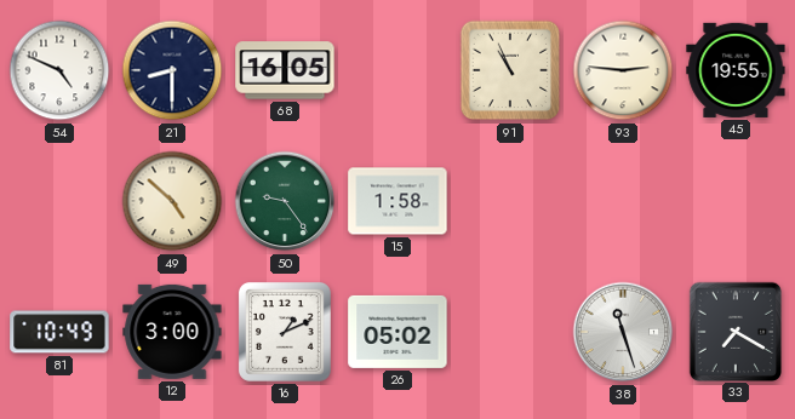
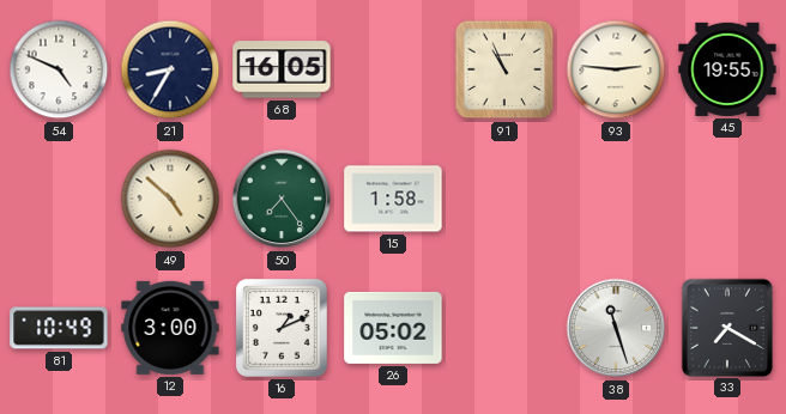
21: 8:30 -> 8:35 (170, 69)
50: 9:24 -> 7:24 (282, 199)
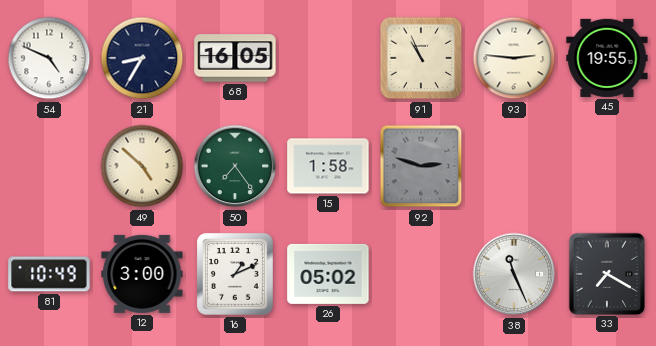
92: none -> 2:48 (421, 166)
38: 11:27 -> 11:26 (514, 274)
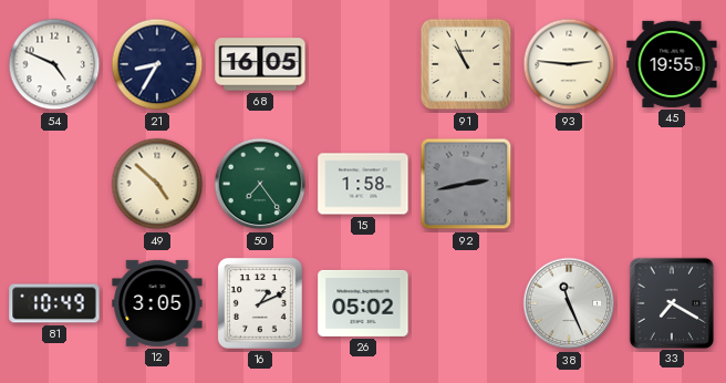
92: 2:48 -> 2:43 (466, 184)
12: 3:00 -> 3:05 (157, 303)
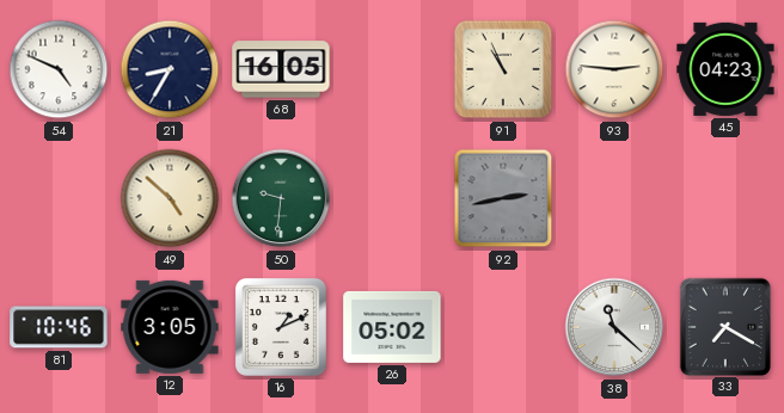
45: 19:55 -> 04:23 (725, 69)
50: 7:24 -> 9:31 (281, 198)
15: 1:58 -> none (363, 184)
81: 10:49 -> 10:46 (59, 327)
38: 11:26 -> 11:22 (614, 327)
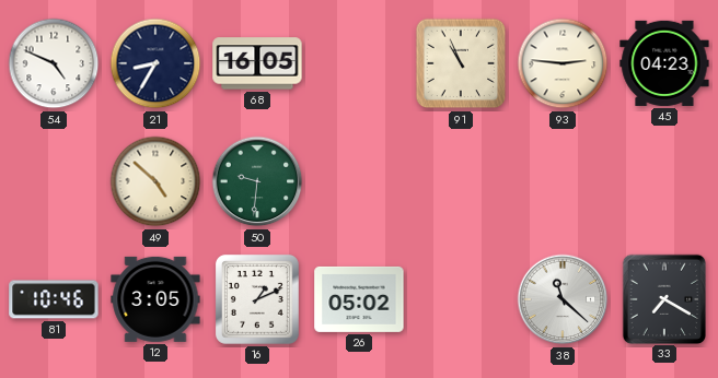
92: 2:43 -> none (503, 198)
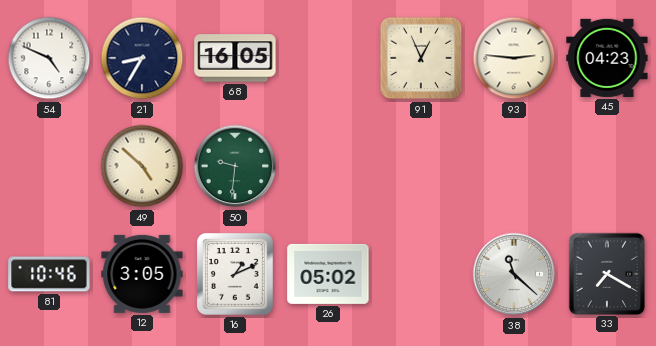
91: 10:56 -> 12:56 (421, 58)
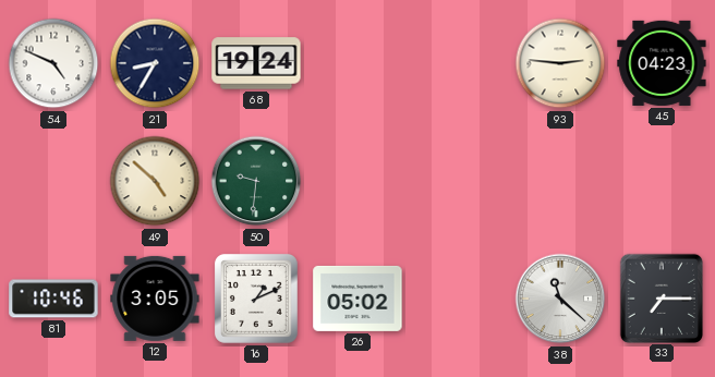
68: 16:05 -> 19:24 (256, 63)
91: 12:56 -> none (421, 58)
33: 7:20 -> 7:15 (661, 297)
